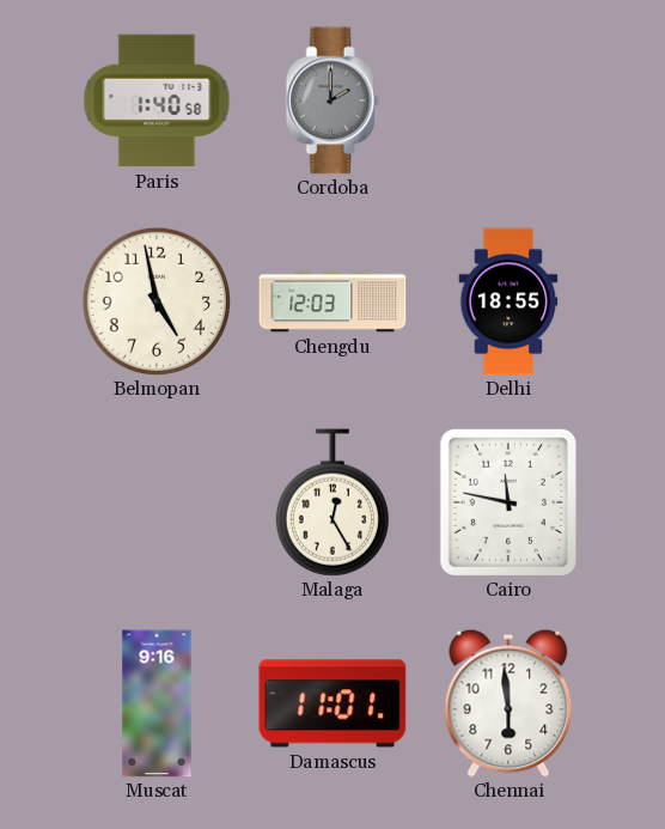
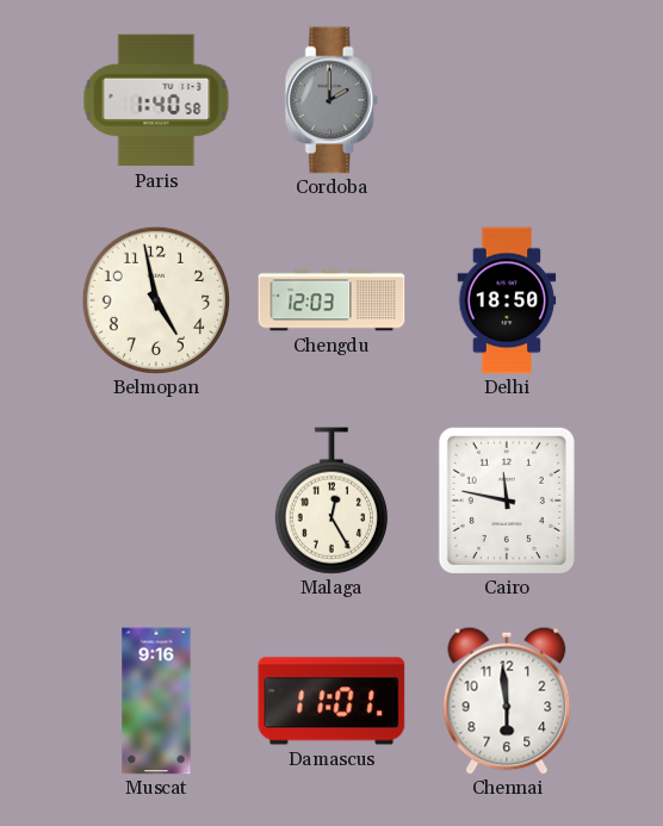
Delhi: 18:55 -> 18:50 (507, 300)
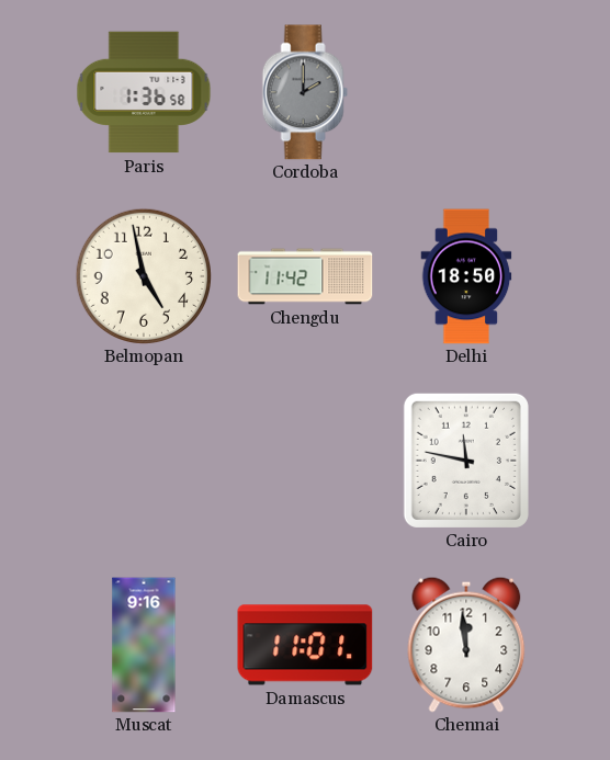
Paris: 1:40 -> 1:36 (144, 92)
Chengdu: 12:03 -> 11:42 (305, 276)
Malaga: 12:25 -> none (331, 501)
Chennai: 5:59 -> 11:59 (466, 645)
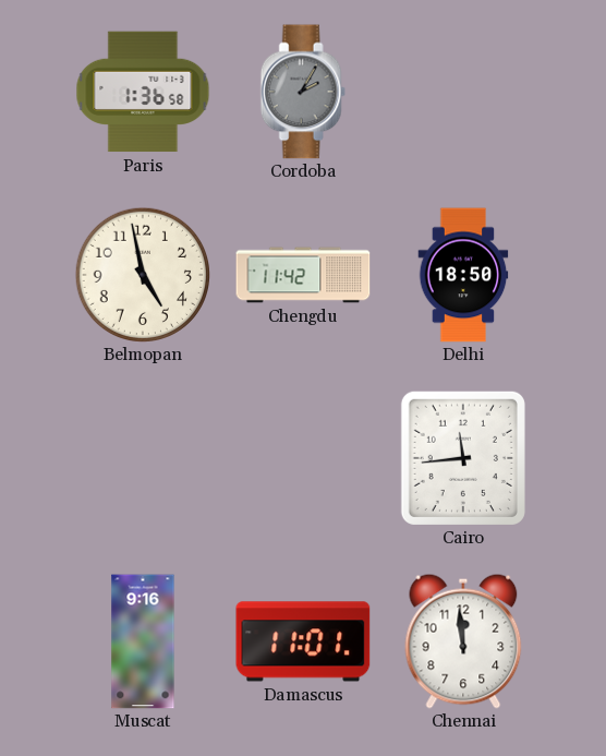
Cordoba: 2:00 -> 2:05 (303, 92)
Cairo: 11:47 -> 11:44 (463, 458)
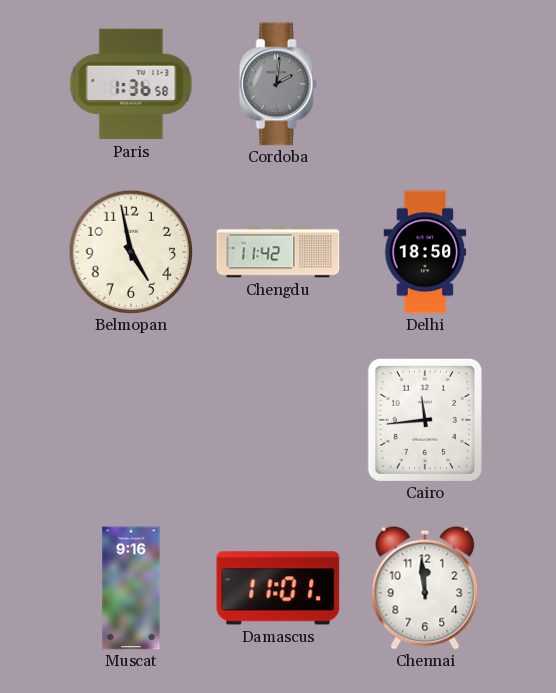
Cordoba: 2:05 -> 2:01 (278, 84)
